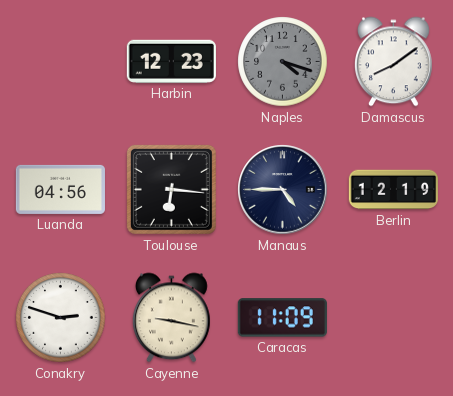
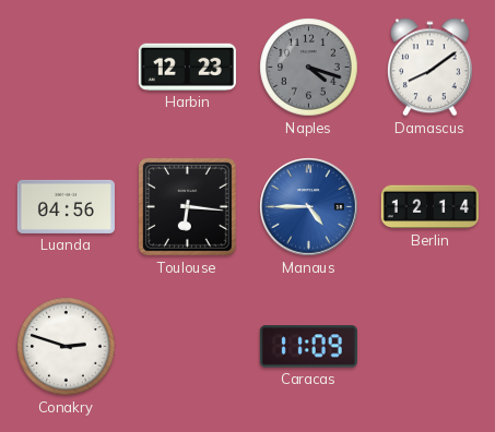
Manaus dial: navy -> blue (309, 207)
Berlin: 12:19 -> 12:14 (429, 207)
Cayenne: 9:17 -> none (172, 318)
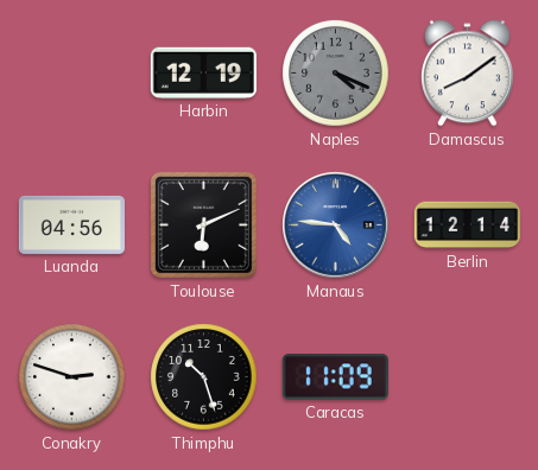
Harbin: 12:23 -> 12:19 (203, 72)
Naples: 4:18 -> 4:19 (336, 74)
Toulouse: 6:16 -> 6:11 (203, 224)
Manaus: 4:45 -> 4:46 (336, 226)
Thimphu: none -> 10:27 (204, 377)
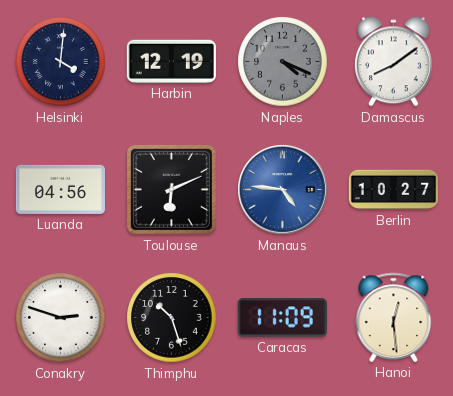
Helsinki: none -> 4:01 (61, 62)
Berlin: 12:14 -> 10:27 (393, 190)
Hanoi: none -> 12:29 (394, 317)
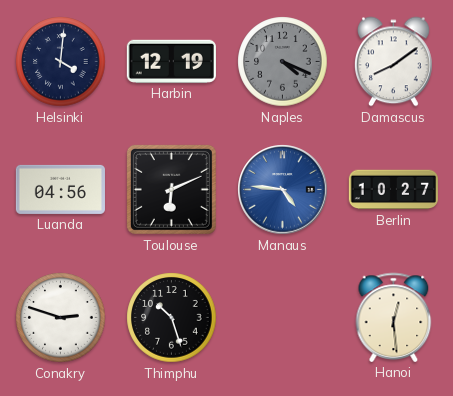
Caracas: 11:09 -> none (282, 318)
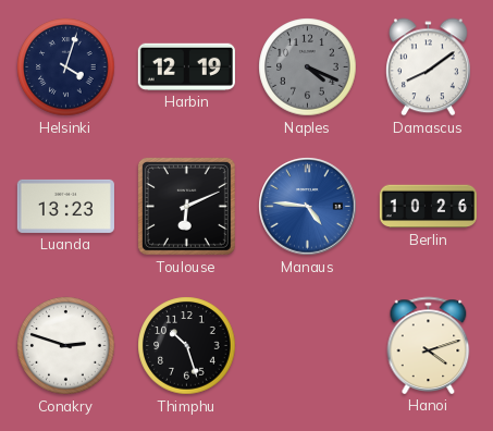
Helsinki: 4:01 -> 4:03 (66, 67)
Luanda: 04:56 -> 13:23 (65, 206)
Berlin: 10:27 -> 10:26 (428, 207)
Hanoi: 12:29 -> 4:12 (429, 345)
